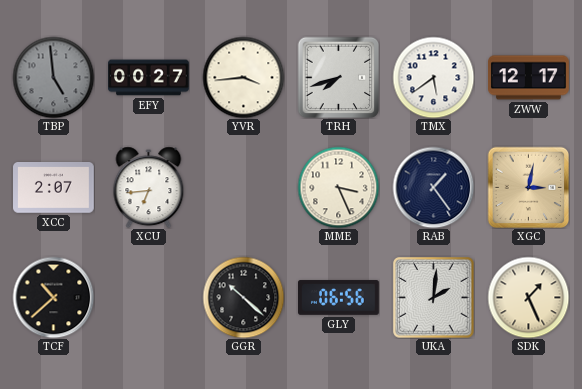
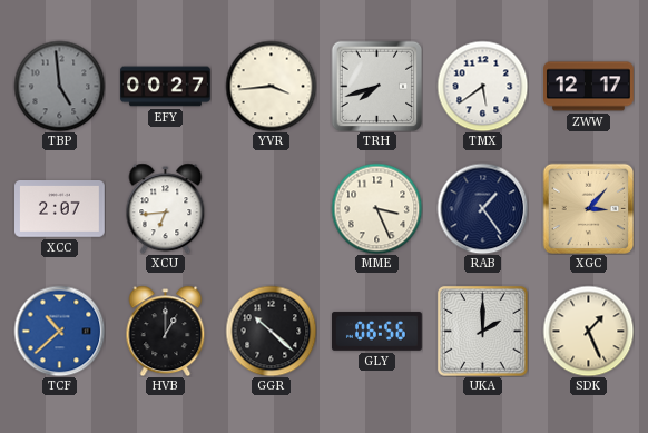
XGC: 3:02 -> 3:07 (588, 208)
TCF dial: black -> blue (59, 331)
HVB: none -> 1:00 (166, 331)
UKA: 2:01 -> 2:00 (482, 331)
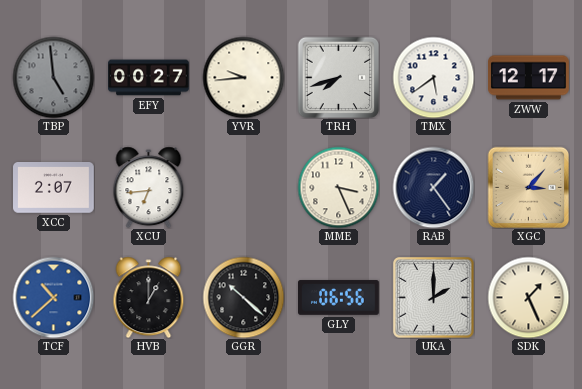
YVR: 3:44 -> 9:44 (243, 77)
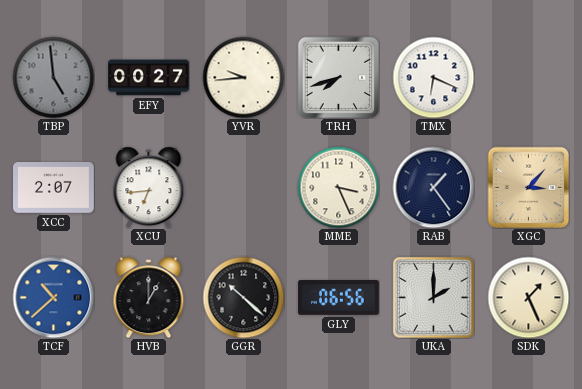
TMX: 5:39 -> 6:19 (433, 77)
ZWW: 12:17 -> none (529, 78)
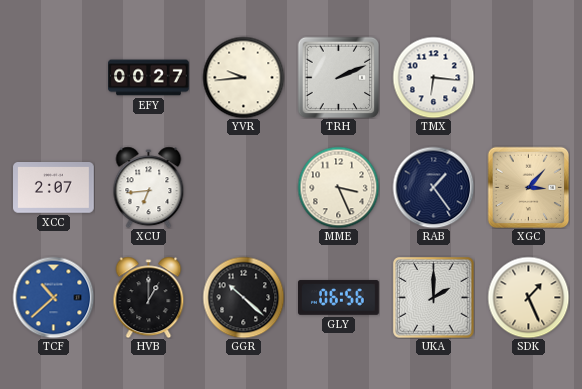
TBP: 4:59 -> none (53, 77)
TRH: 7:42 -> 2:11 (338, 77)
TMX: 6:19 -> 6:16 (433, 77)
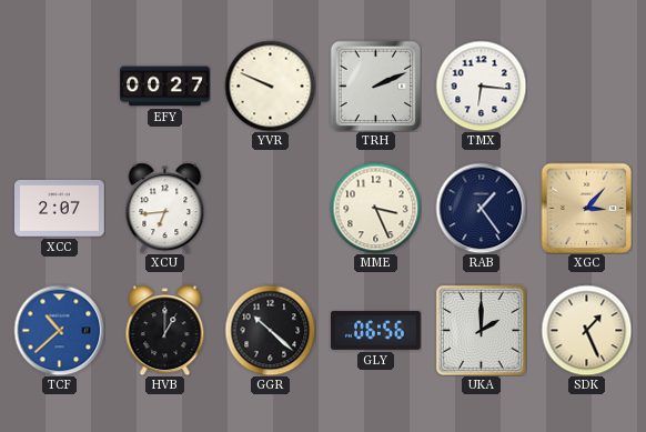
YVR: 9:44 -> 9:49 (270, 86)
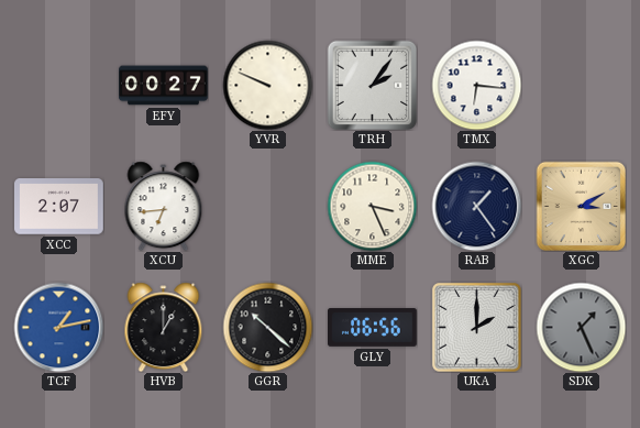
TRH: 2:11 -> 2:06 (372, 85)
XGC: 3:07 -> 3:10 (581, 206)
TCF: 10:38 -> 1:13 (58, 327)
SDK dial: cream -> grey (581, 327)
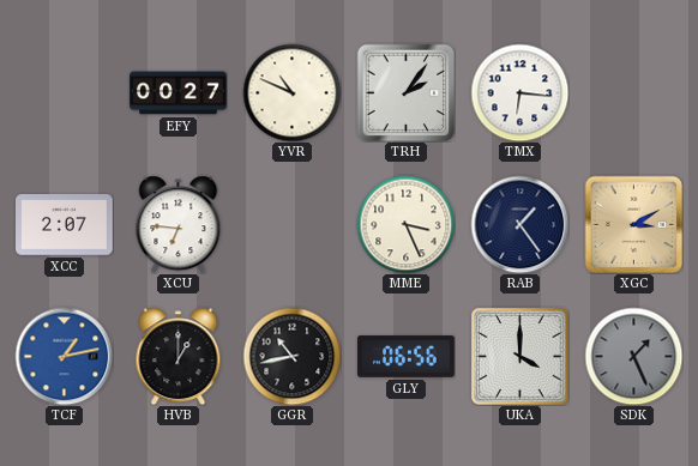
YVR: 9:49 -> 10:49 (291, 92)
XCU: 6:44 -> 6:46 (179, 224)
GGR: 10:22 -> 10:43 (291, 356)
UKA: 2:00 -> 4:00 (519, 356)
